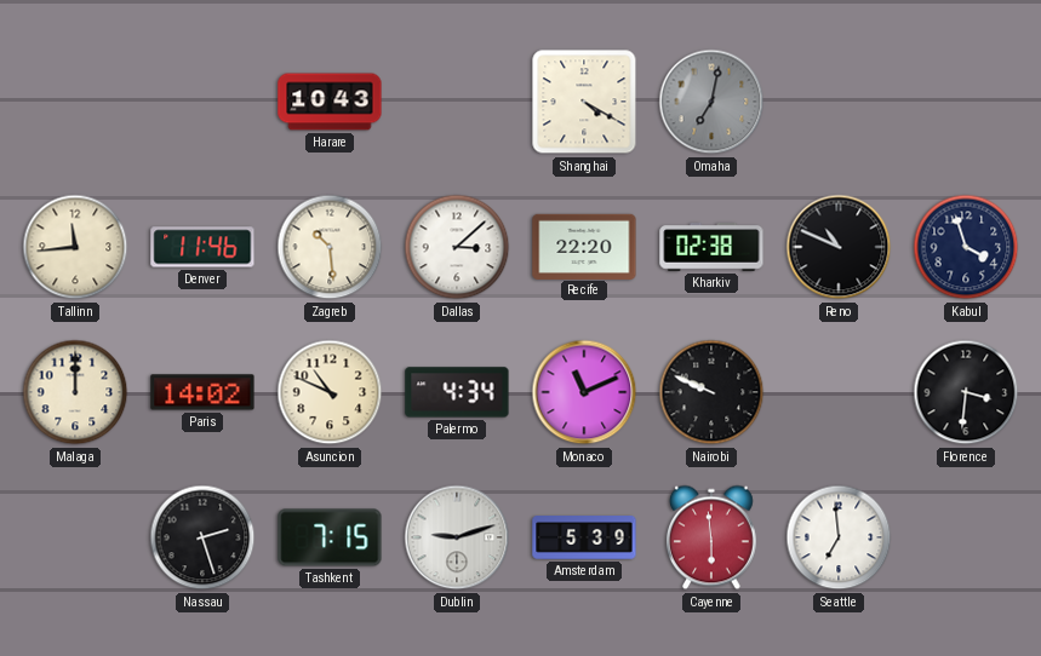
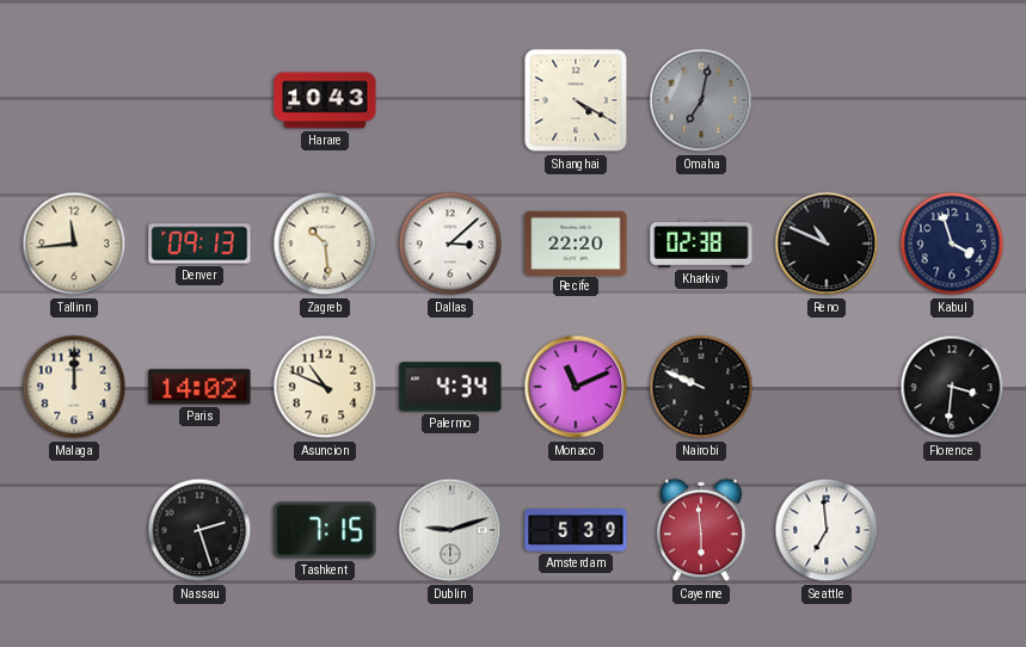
Denver: 11:46 -> 09:13 (199, 244)
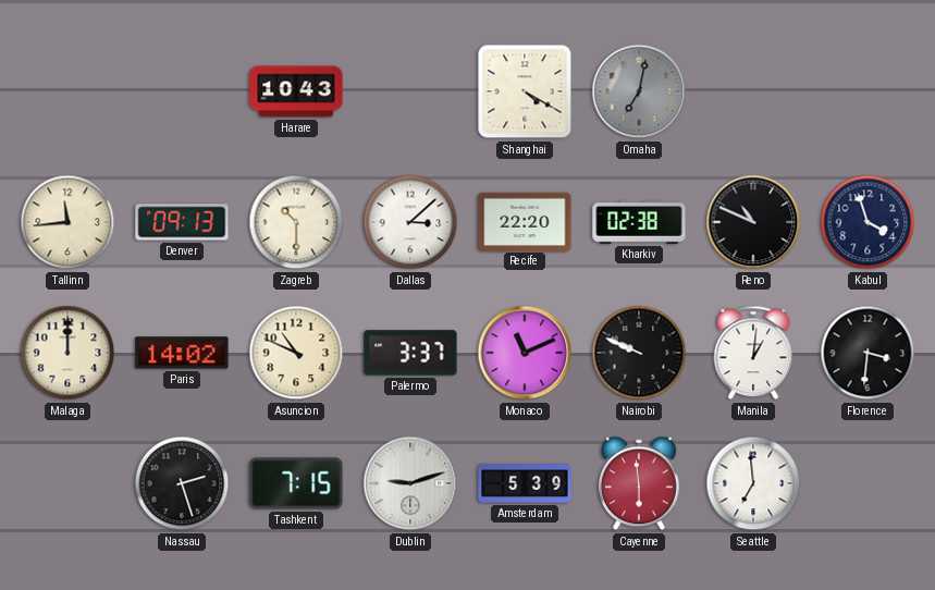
Zagreb: 10:29 -> 10:30 (296, 222)
Palermo: 4:34 -> 3:37 (410, 353)
Manila: none -> 1:01 (753, 353)
